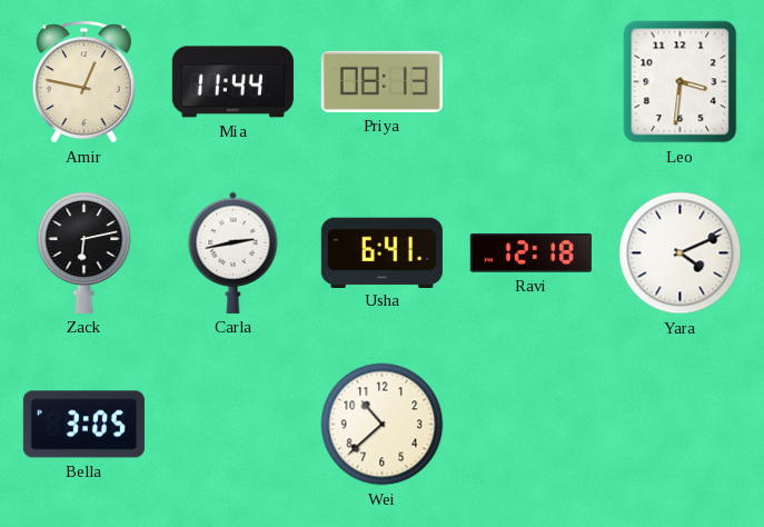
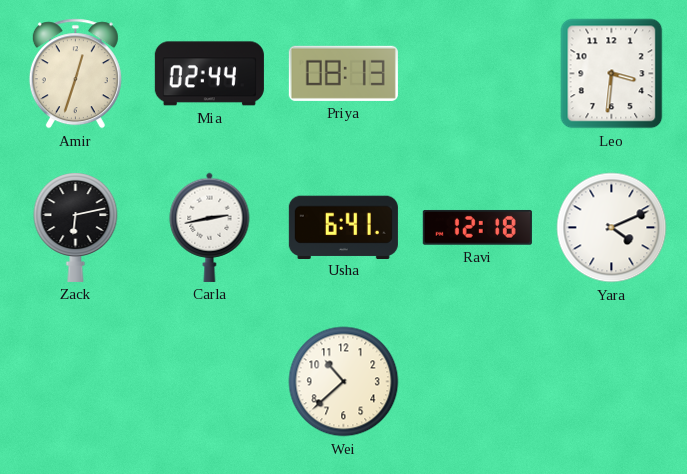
Amir: 12:47 -> 12:33 (75, 74)
Mia: 11:44 -> 02:44 (209, 74)
Bella: 3:05 -> none (83, 425)
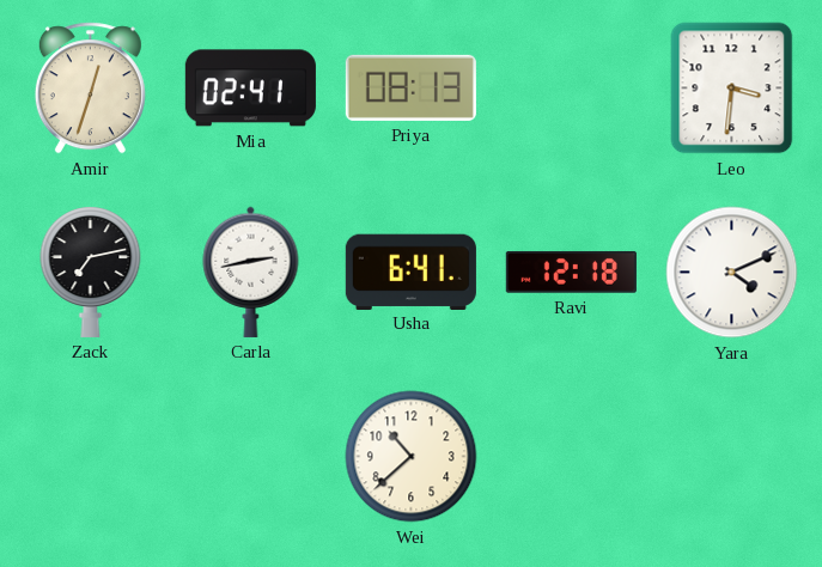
Mia: 02:44 -> 02:41 (250, 89)
Zack: 6:13 -> 7:13 (91, 272)
